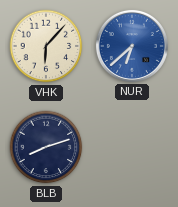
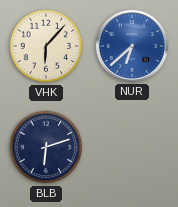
BLB: 8:12 -> 6:12 (46, 147)
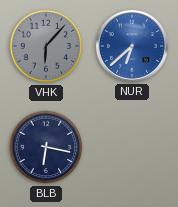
VHK dial: cream -> grey (46, 46)
BLB: 6:12 -> 6:17 (46, 147)
